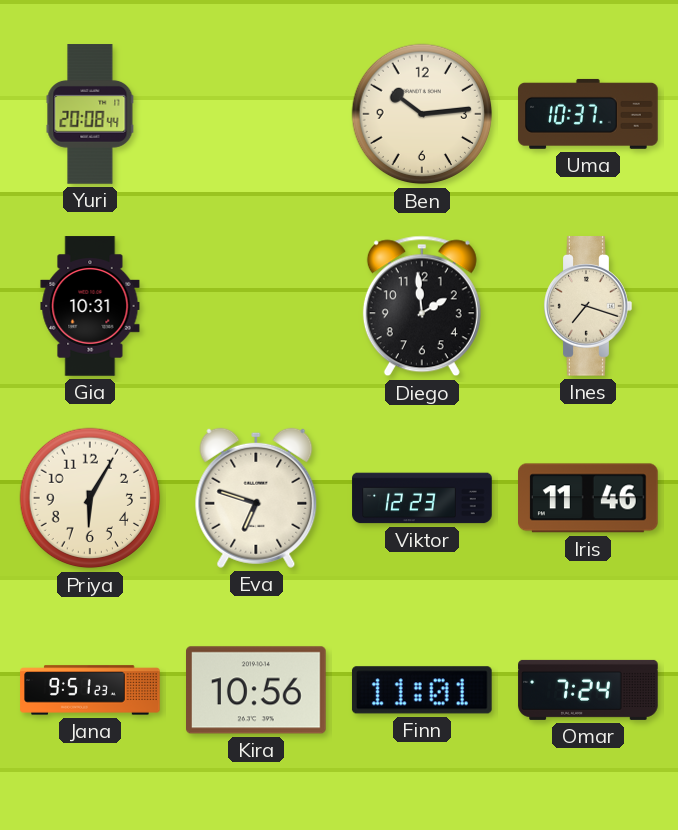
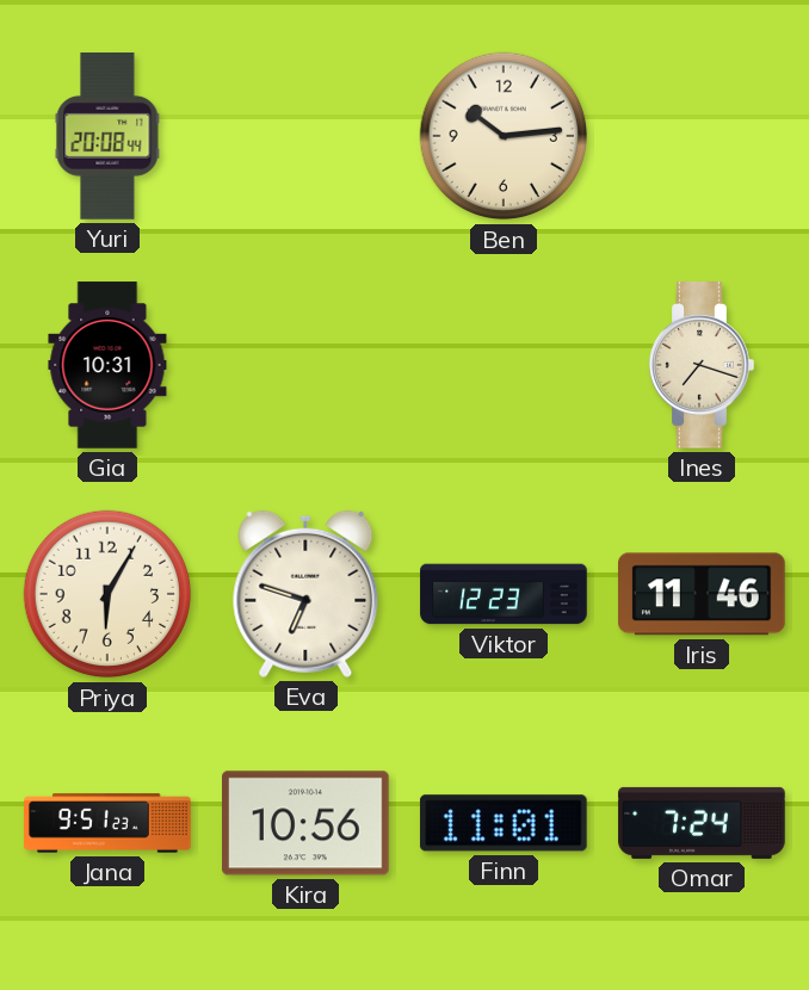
Uma: 10:37 -> none (588, 114)
Diego: 1:59 -> none (422, 306)
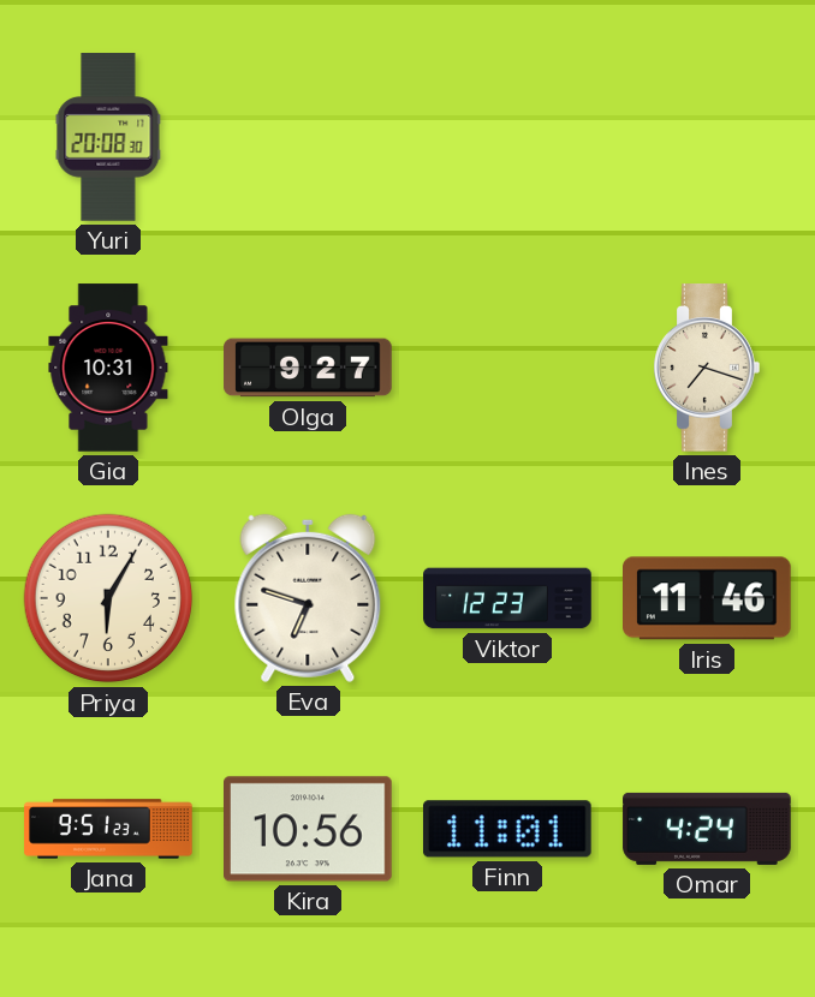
Yuri: 20:08:44 -> 20:08:30 (108, 137)
Ben: 10:14 -> none (504, 136)
Olga: none -> 9:27 (308, 368)
Omar: 7:24 -> 4:24 (707, 829)
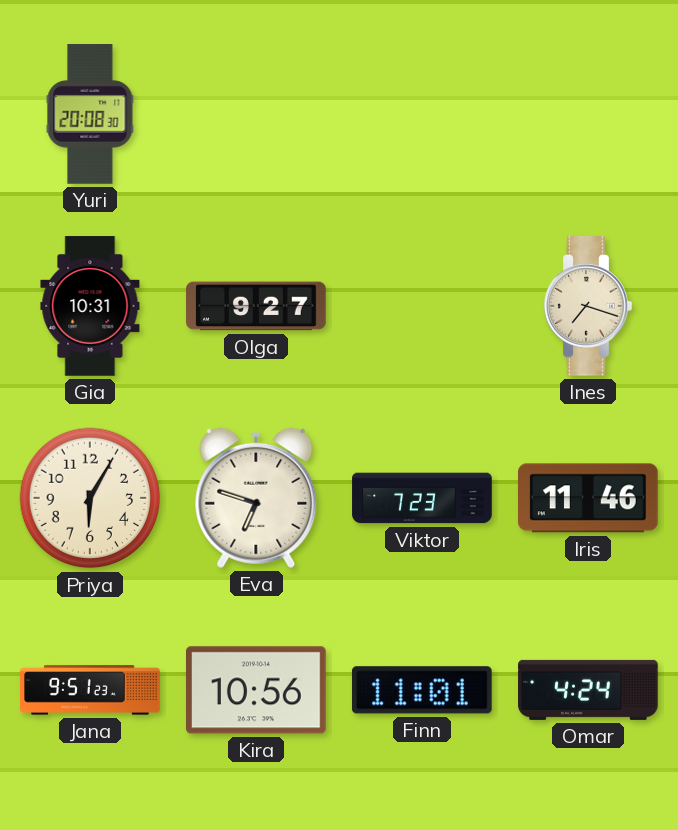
Viktor: 12:23 -> 7:23 (422, 498)
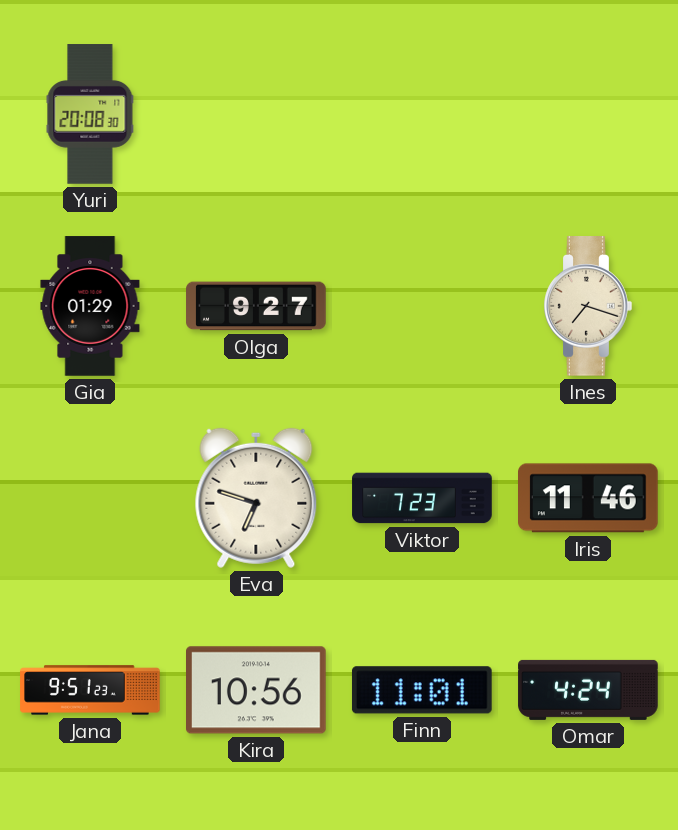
Gia: 10:31 -> 01:29 (90, 306)
Priya: 6:05 -> none (90, 498)
